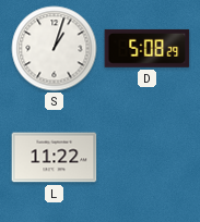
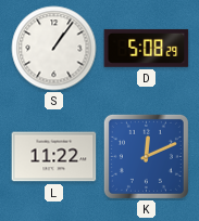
S: 1:03 -> 1:06 (54, 49)
K: none -> 12:11 (146, 156)
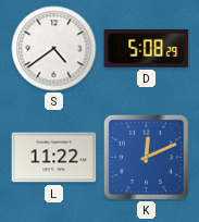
S: 1:06 -> 4:39 (54, 49)
